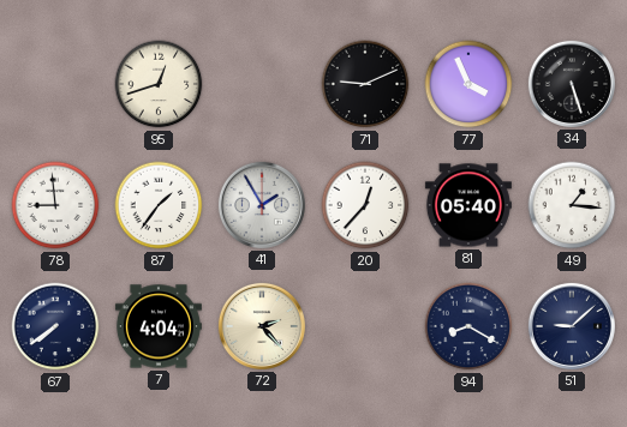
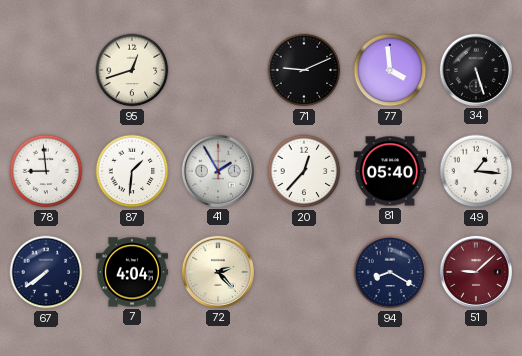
77: 3:56 -> 3:59 (390, 70)
87: 1:36 -> 1:31 (132, 171)
51 dial: navy -> burgundy (476, 272)
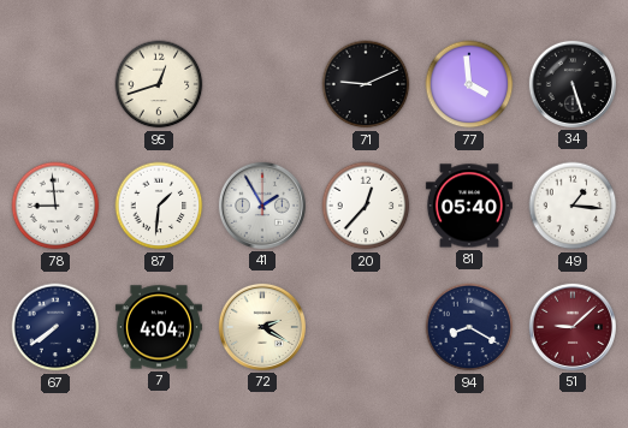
72: 2:23 -> 2:20 (262, 327)
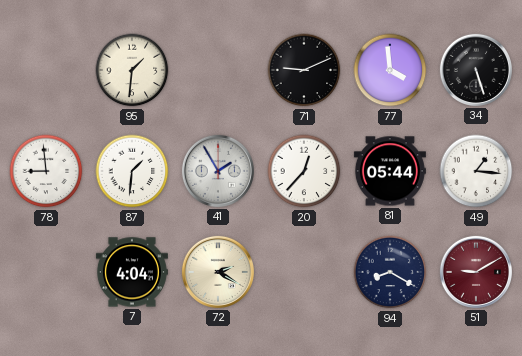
95: 12:42 -> 1:31 (132, 70)
81: 05:40 -> 05:44 (390, 171)
67: 7:39 -> none (55, 327)
51: 9:08 -> 9:10 (476, 272)
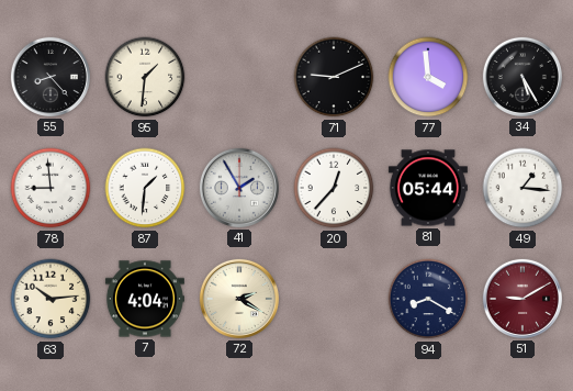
55: none -> 8:23 (50, 77)
34: 5:27 -> 5:25 (523, 77)
63: none -> 10:14 (50, 299)
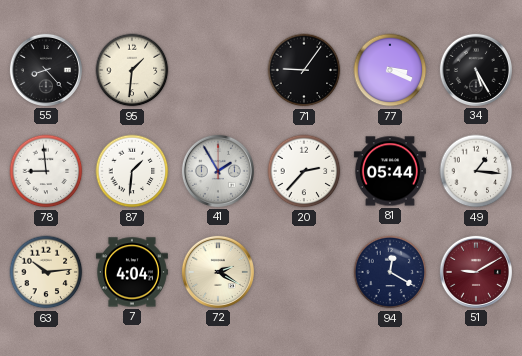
71: 9:11 -> 9:06 (304, 70)
77: 3:59 -> 3:19 (390, 70)
20: 12:37 -> 2:37 (304, 171)
94: 8:20 -> 12:20 (390, 272)
